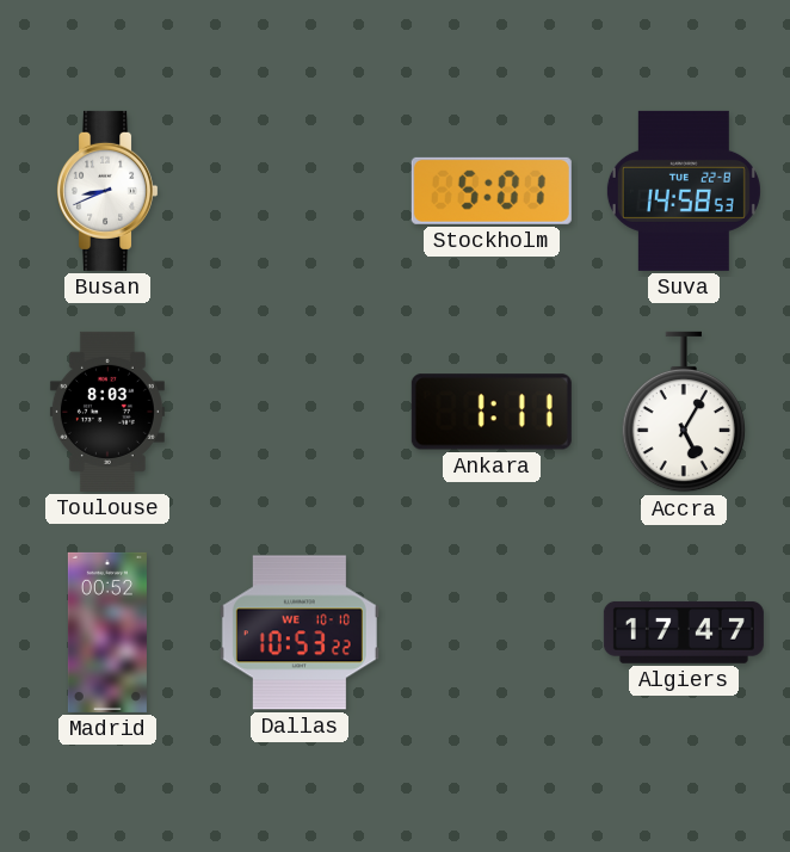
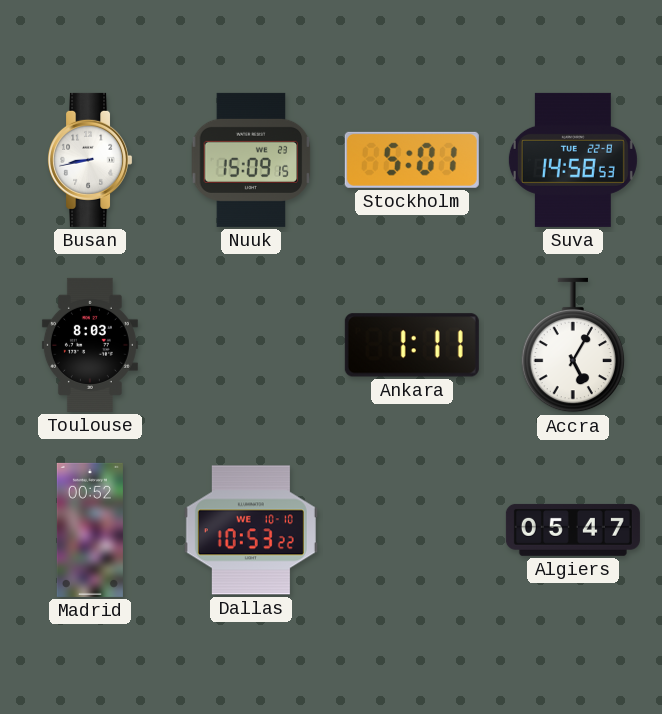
Busan: 8:41 -> 8:43 (90, 160)
Nuuk: none -> 15:09 (251, 160)
Algiers: 17:47 -> 05:47 (573, 530)
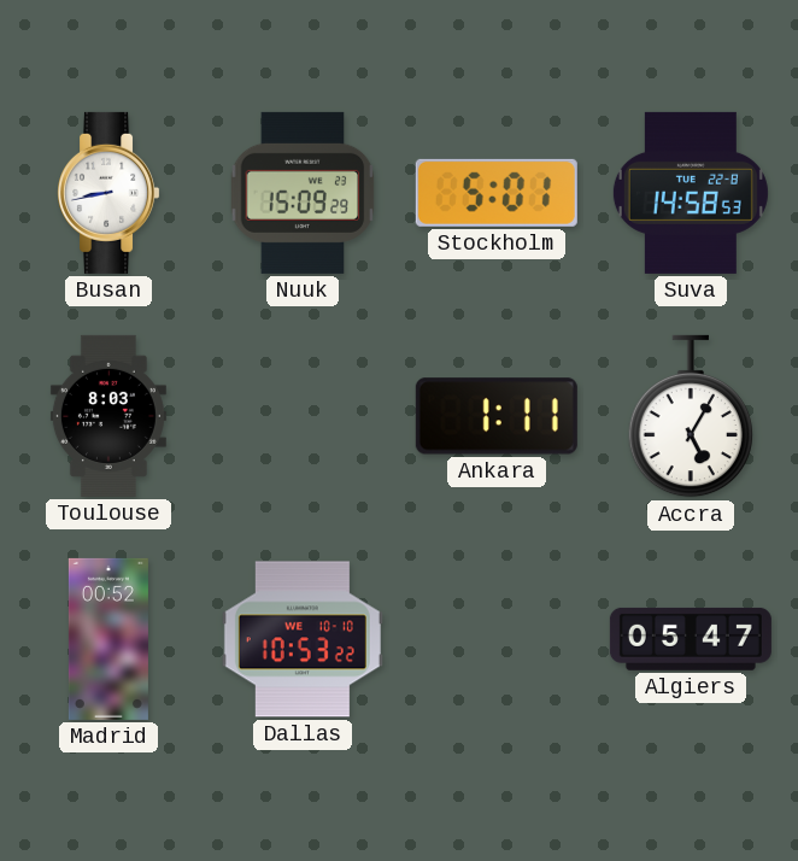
Nuuk: 15:09:15 -> 15:09:29 (303, 193)
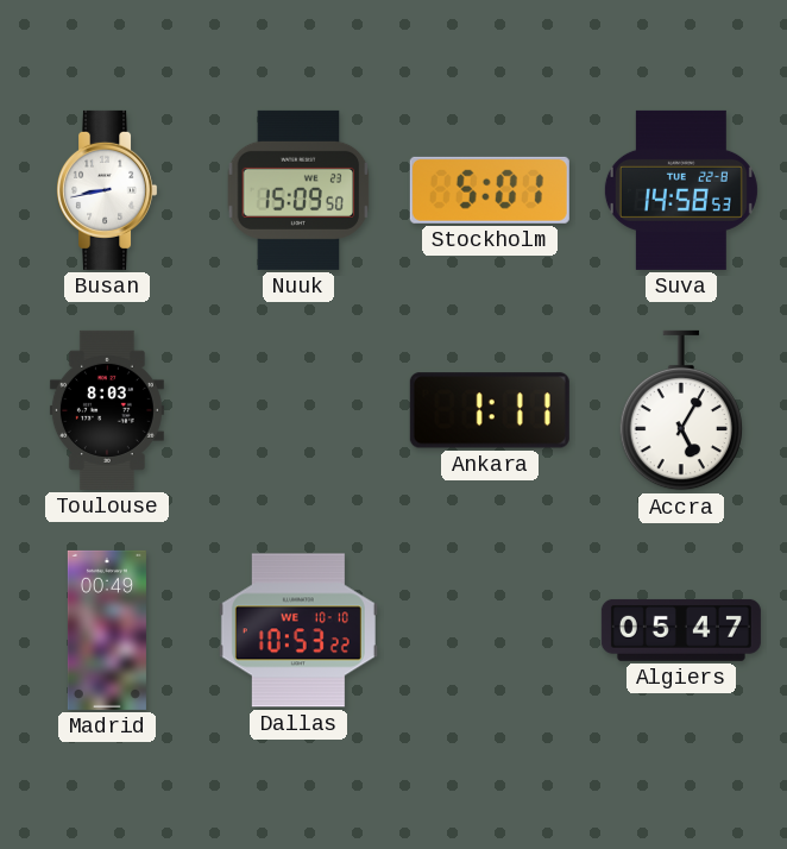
Nuuk: 15:09:29 -> 15:09:50 (298, 190)
Madrid: 00:52 -> 00:49 (107, 630)
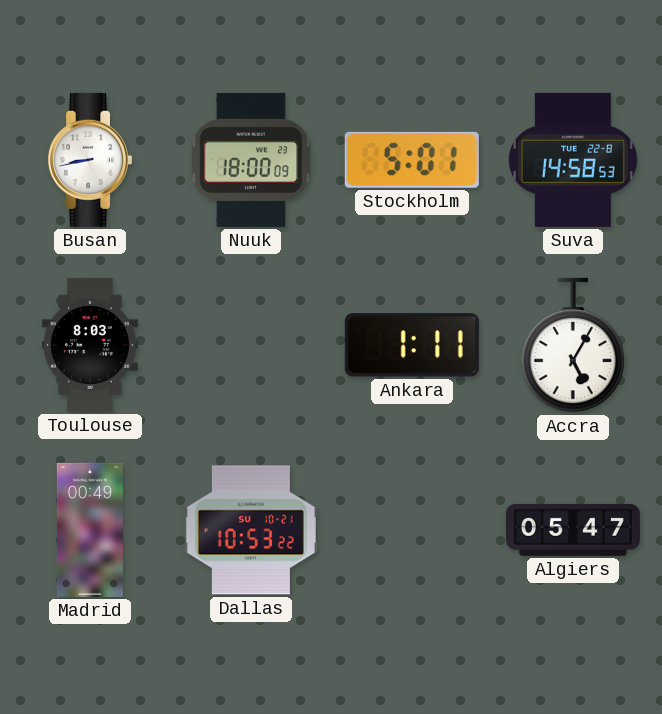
Nuuk: 15:09 -> 18:00 (251, 160)
Dallas date: WE 10-10 -> SU 10-21 (251, 530)
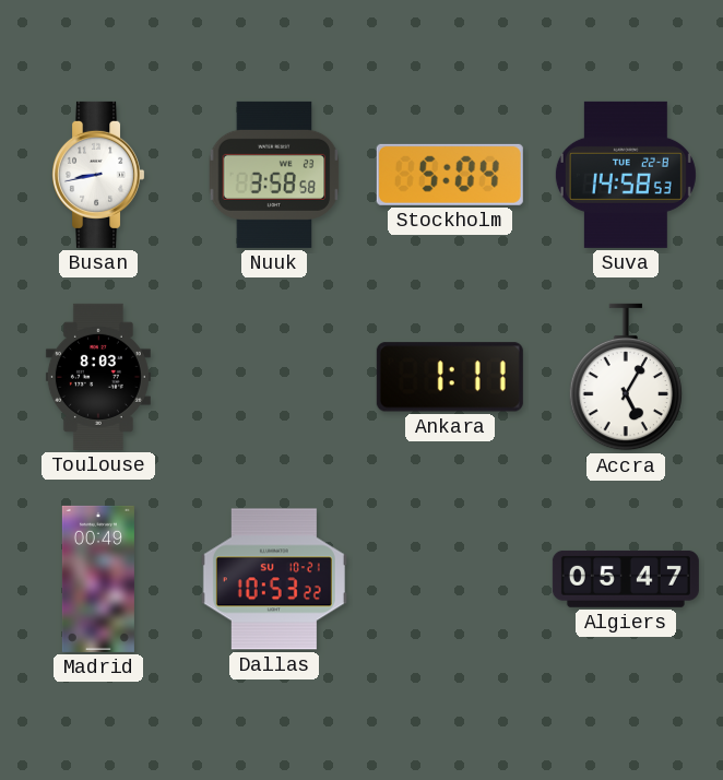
Nuuk: 18:00 -> 3:58 (274, 175)
Stockholm: 5:01 -> 5:04 (450, 175)
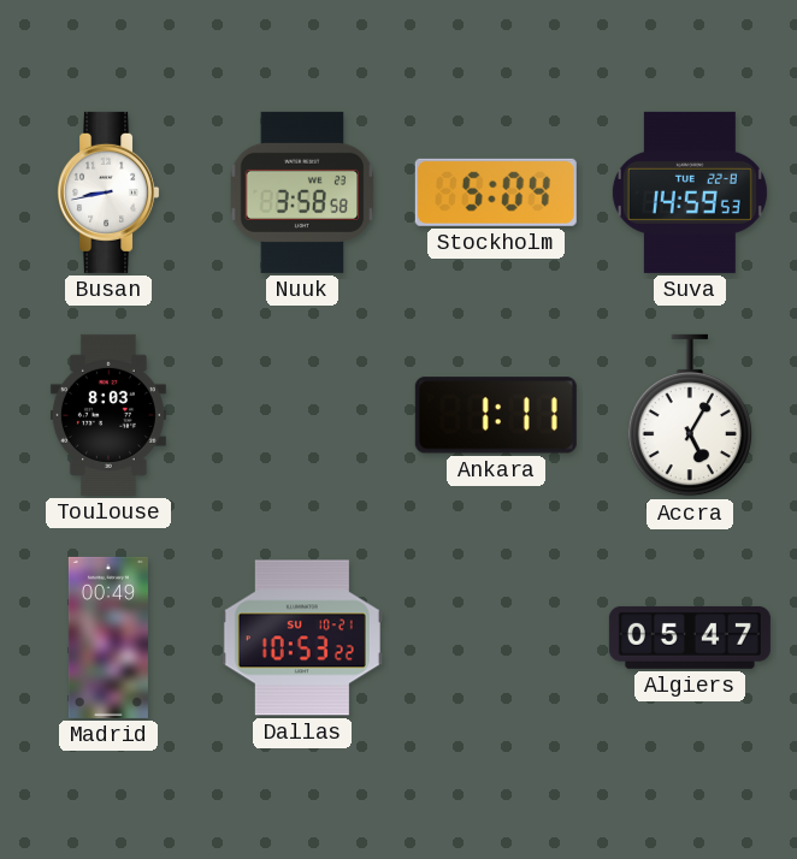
Suva: 14:58 -> 14:59 (690, 192)
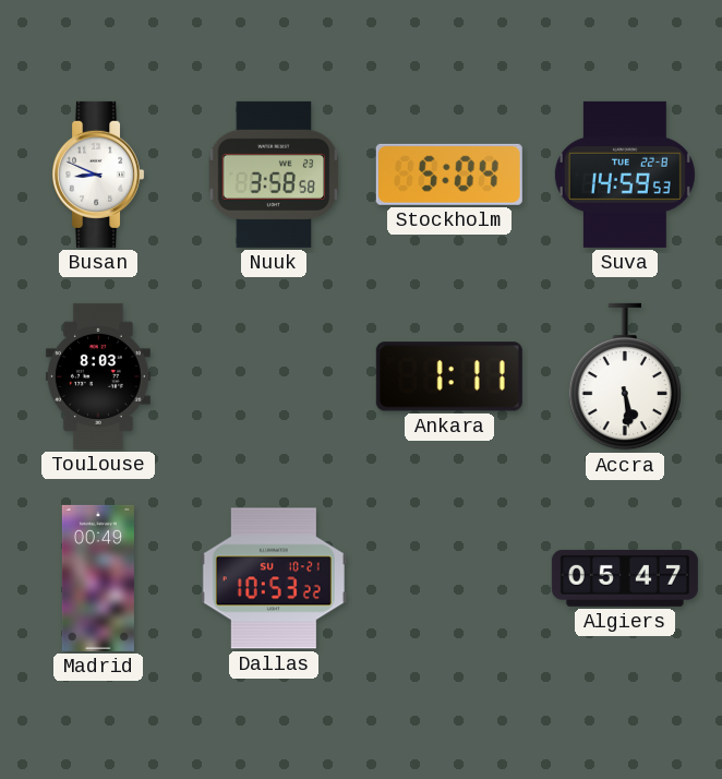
Busan: 8:43 -> 8:49 (98, 175)
Accra: 5:05 -> 5:29 (624, 376)
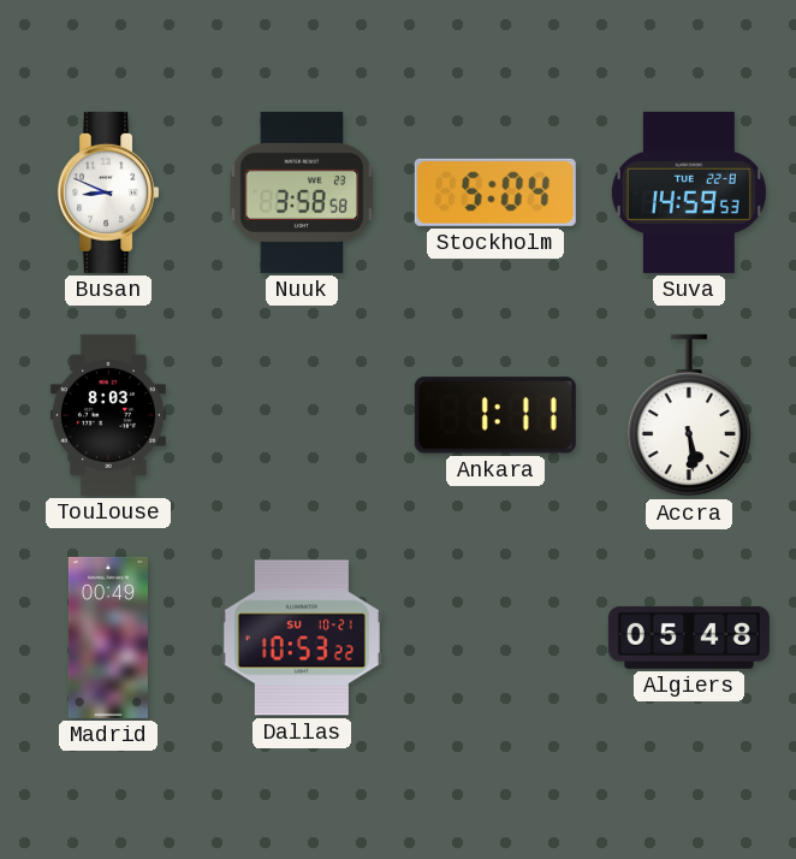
Algiers: 05:47 -> 05:48 (689, 638)
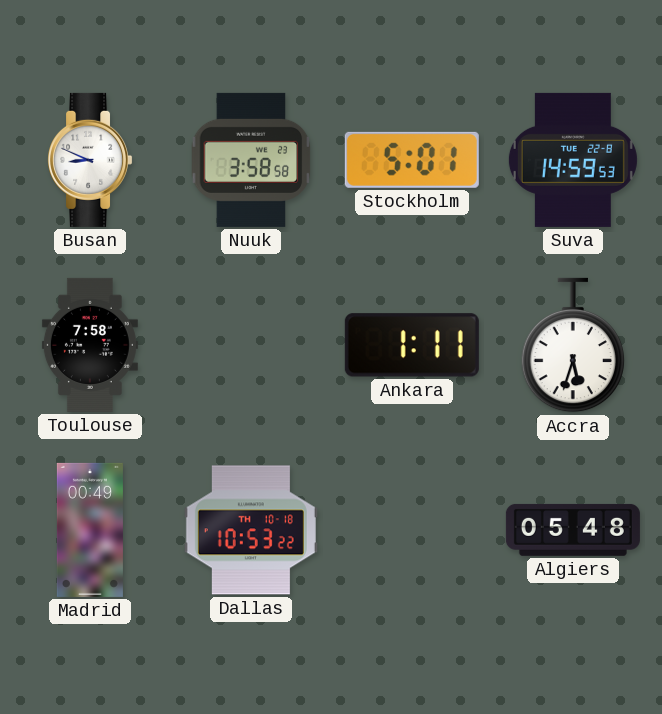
Stockholm: 5:04 -> 5:01 (412, 160)
Toulouse: 8:03 -> 7:58 (90, 345)
Accra: 5:29 -> 5:33 (572, 345)
Dallas date: SU 10-21 -> TH 10-18 (251, 530)
